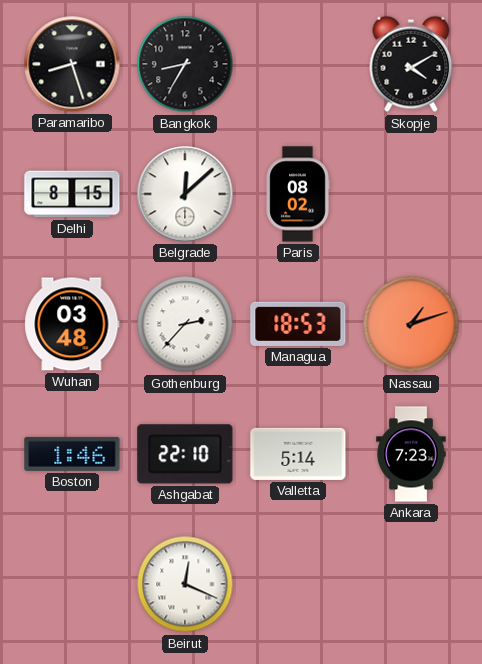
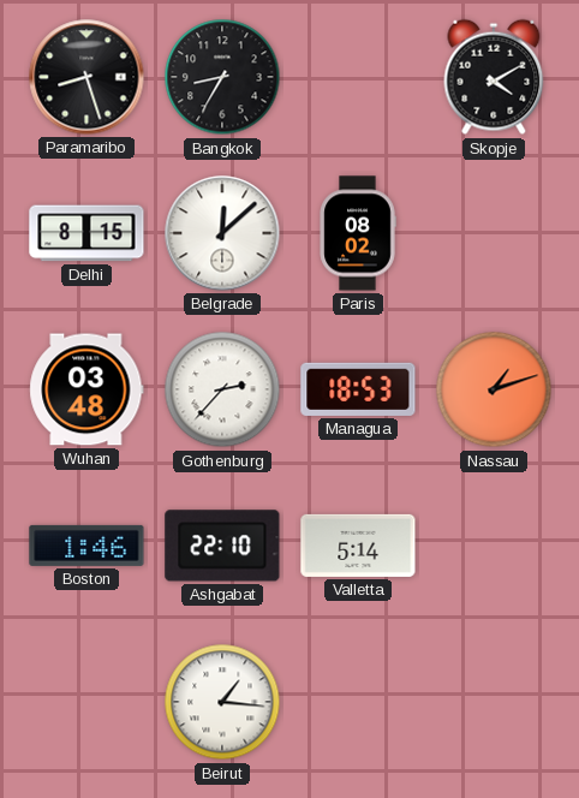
Ankara: 7:23 -> none (411, 454)
Beirut: 12:19 -> 1:16 (222, 702)
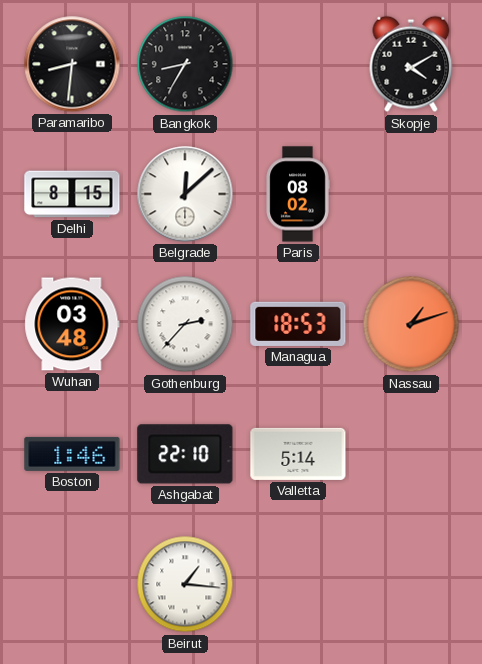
Paramaribo: 8:27 -> 8:31 (72, 64)
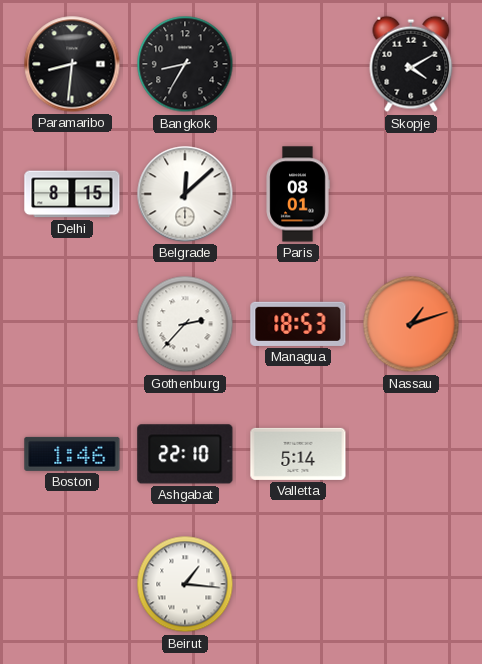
Paris: 08:02 -> 08:01 (298, 194)
Wuhan: 03:48 -> none (72, 324)
